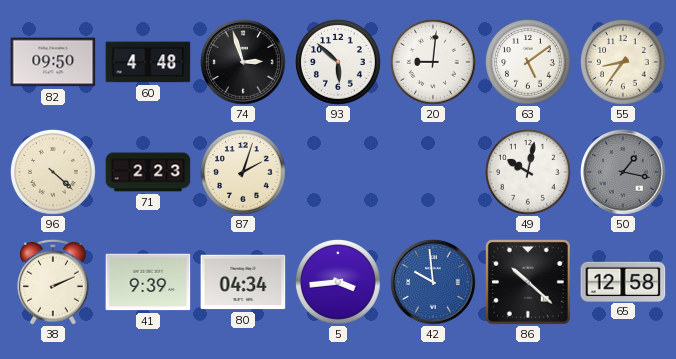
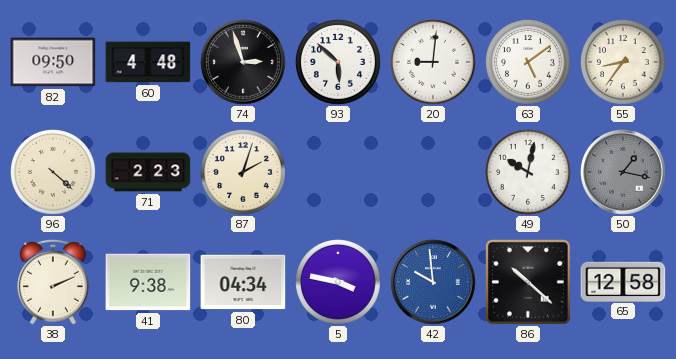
41: 9:39 -> 9:38 (148, 282)
5: 3:44 -> 3:47 (339, 283)
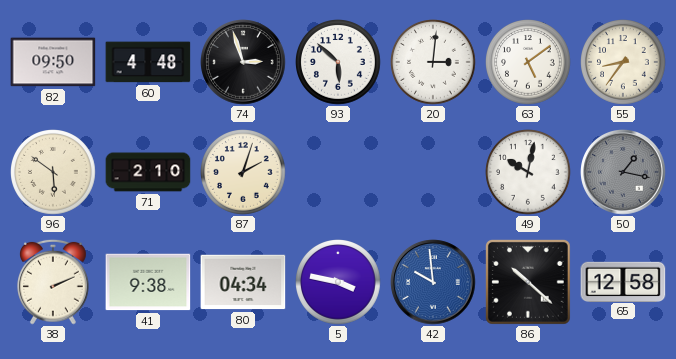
20: 9:01 -> 3:01 (434, 63)
96: 4:22 -> 5:51 (54, 173)
71: 2:23 -> 2:10 (148, 172)
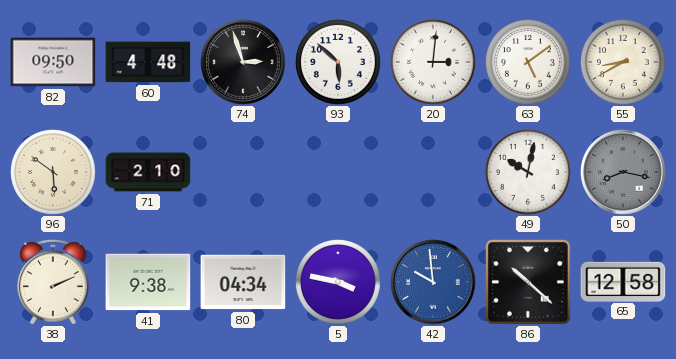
55: 8:36 -> 8:40 (624, 63)
87: 2:03 -> none (244, 173)
50: 1:17 -> 8:17 (623, 172)
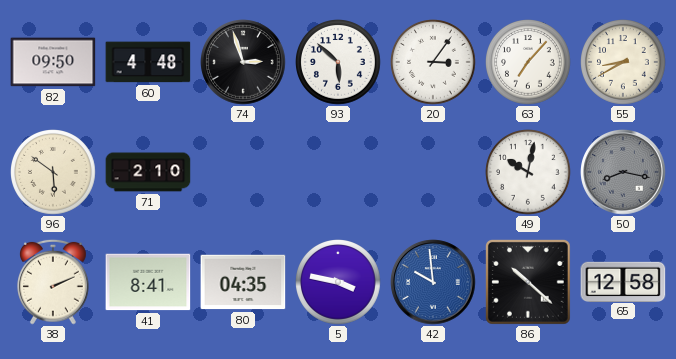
20: 3:01 -> 3:06 (434, 63)
63: 5:09 -> 7:07 (529, 63)
41: 9:38 -> 8:41 (148, 282)
80: 04:34 -> 04:35 (243, 282)
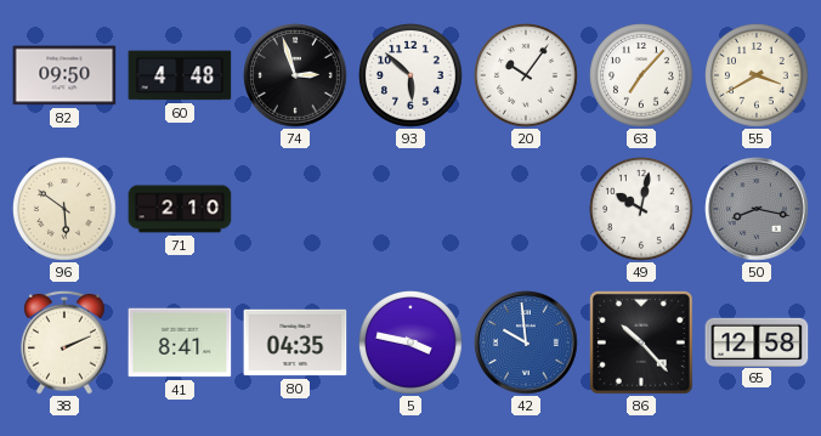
20: 3:06 -> 10:06 (527, 77)
55: 8:40 -> 3:40 (758, 77)
86: 10:22 -> 10:23 (641, 342)
